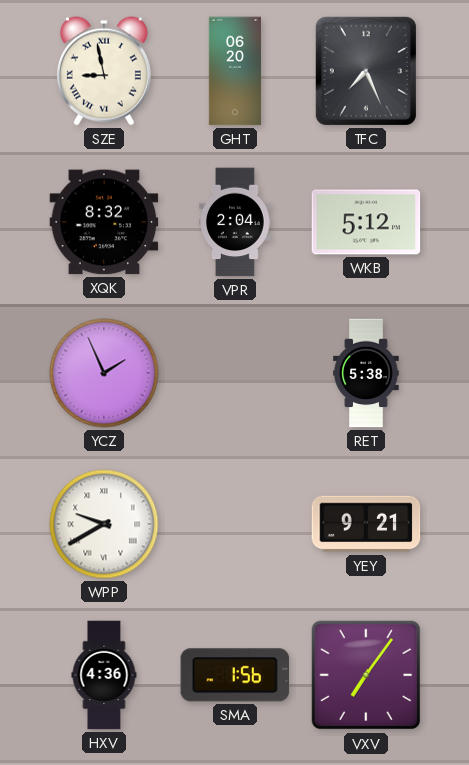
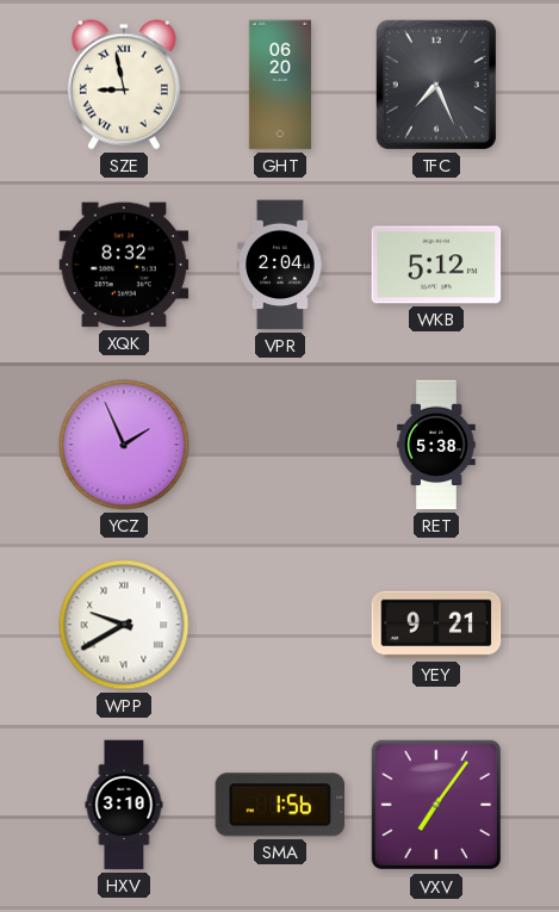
HXV: 4:36 -> 3:10 (124, 805)
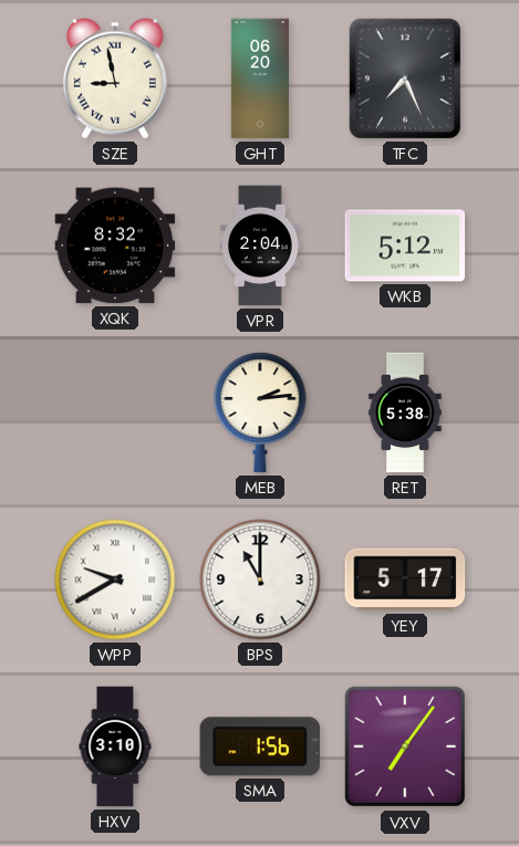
YCZ: 1:56 -> none (124, 445)
MEB: none -> 2:14 (260, 412)
BPS: none -> 11:00 (260, 579)
YEY: 9:21 -> 5:17 (405, 579)
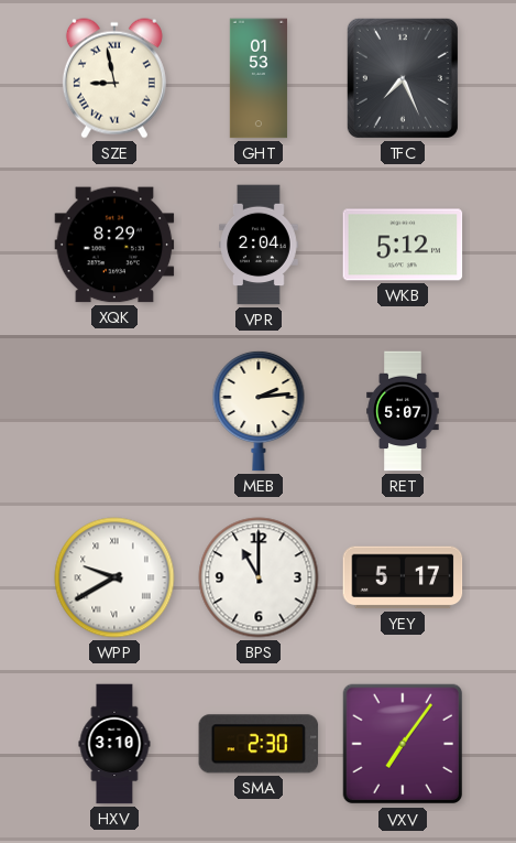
GHT: 06:20 -> 01:53 (259, 78)
XQK: 8:32 -> 8:29 (114, 245)
RET: 5:38 -> 5:07 (403, 411)
SMA: 1:56 -> 2:30 (259, 744)
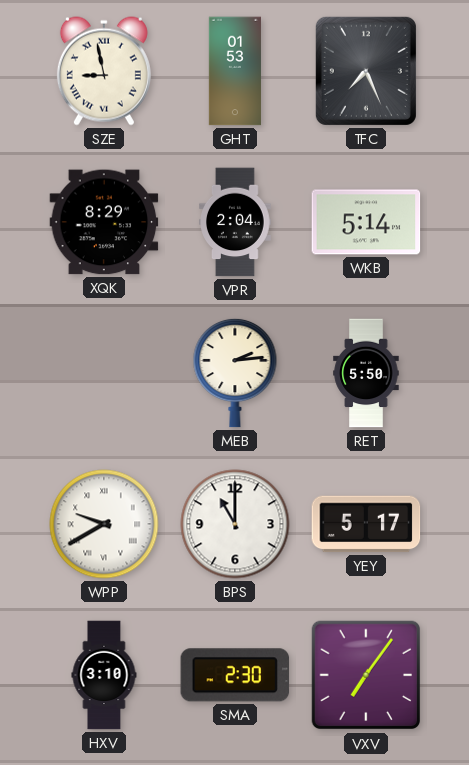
WKB: 5:12 -> 5:14 (366, 222)
RET: 5:07 -> 5:50 (366, 373)
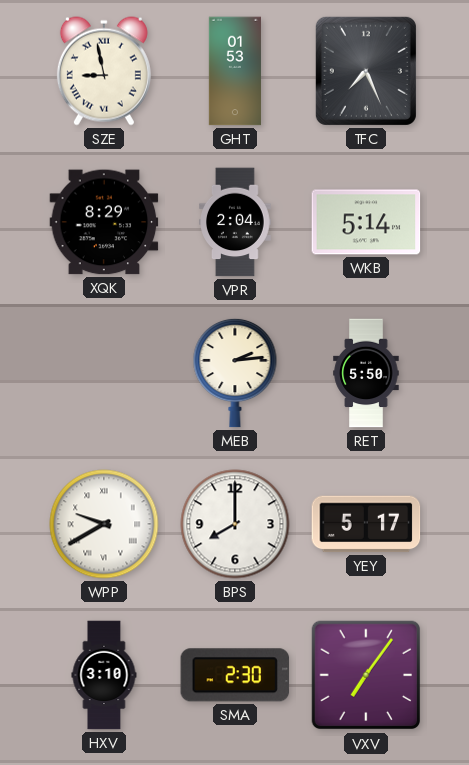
BPS: 11:00 -> 8:00 (235, 524)
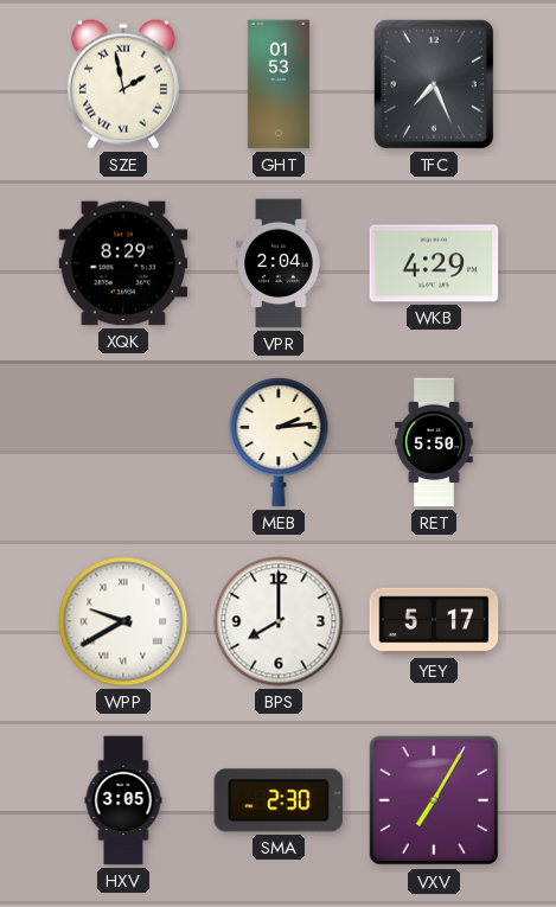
SZE: 8:58 -> 1:58 (123, 84)
WKB: 5:14 -> 4:29 (434, 263)
HXV: 3:10 -> 3:05 (123, 800)
VXV: 7:06 -> 7:05 (434, 800)
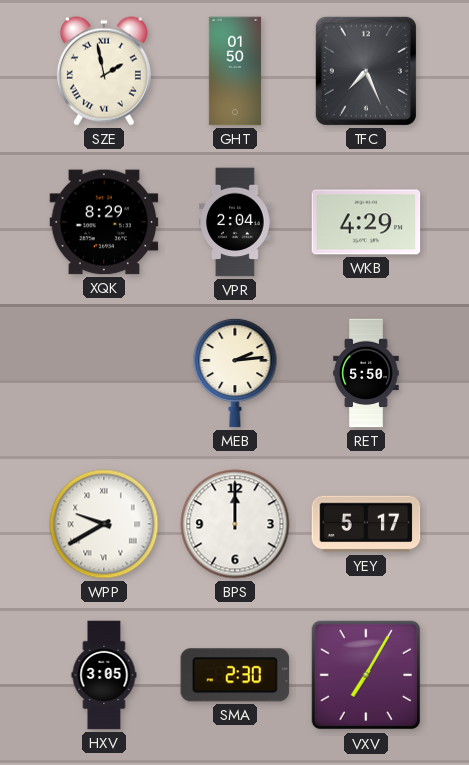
GHT: 01:53 -> 01:50 (235, 71)
BPS: 8:00 -> 12:00 (235, 524)
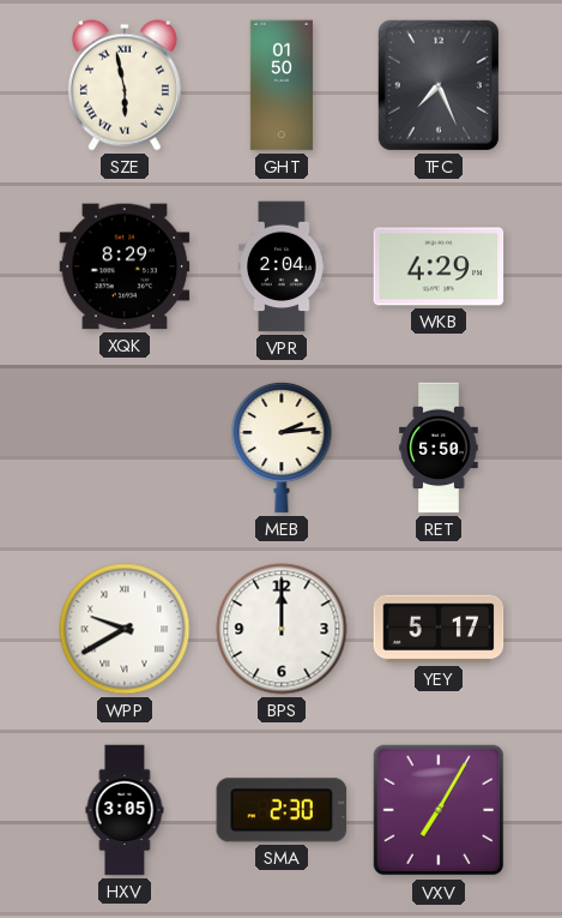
SZE: 1:58 -> 5:58 (125, 85)
